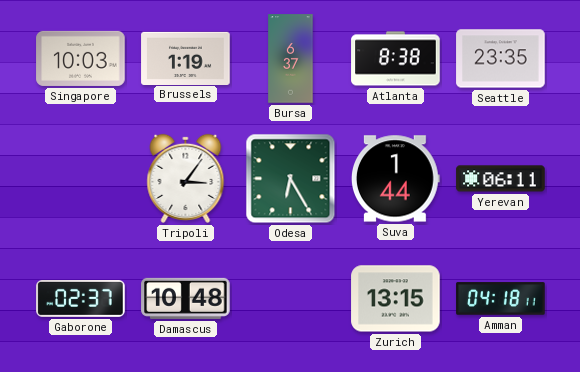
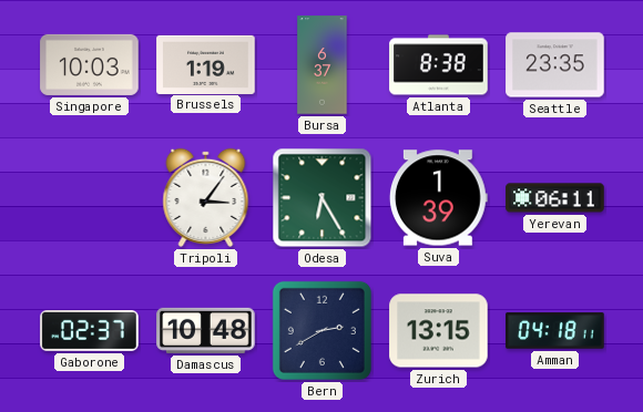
Suva: 1:44 -> 1:39 (439, 198)
Bern: none -> 2:40 (321, 330)
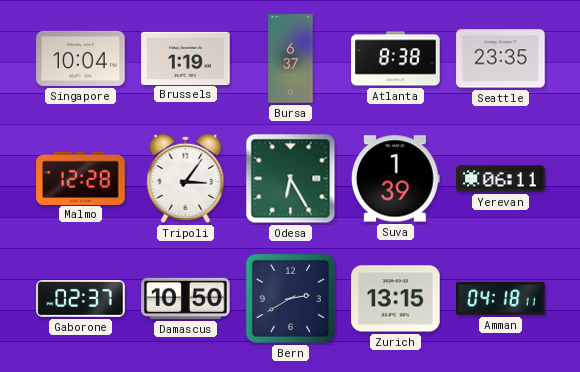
Singapore: 10:03 -> 10:04 (81, 58)
Malmo: none -> 12:28 (81, 178)
Damascus: 10:48 -> 10:50 (186, 298)
